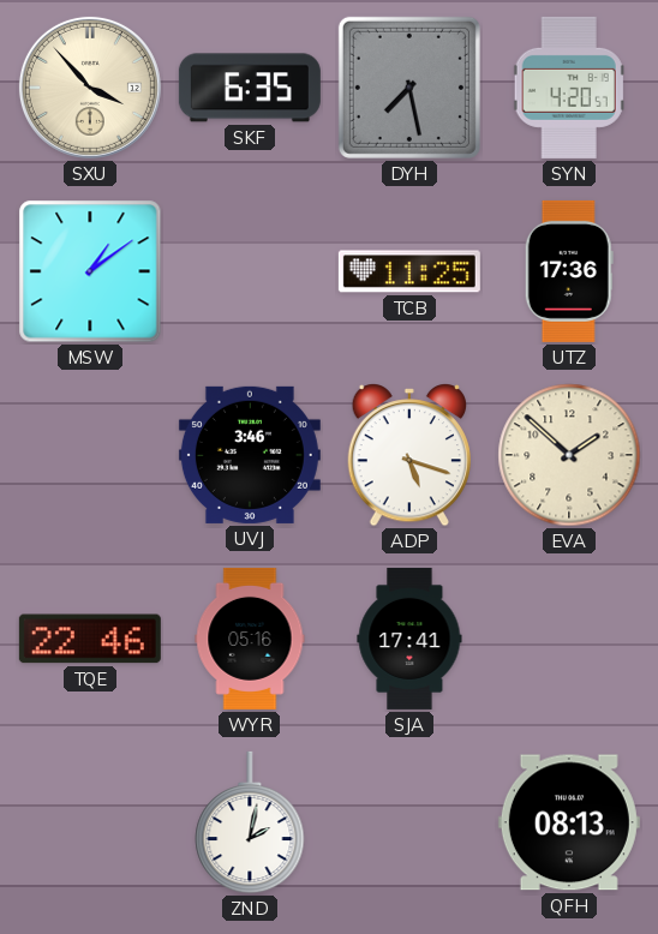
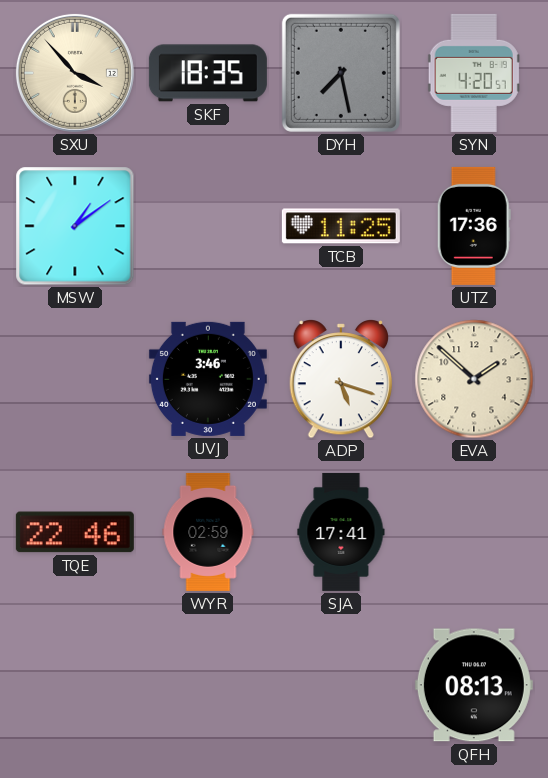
SKF: 6:35 -> 18:35 (208, 73)
WYR: 05:16 -> 02:59 (208, 532)
ZND: 2:02 -> none (250, 822)
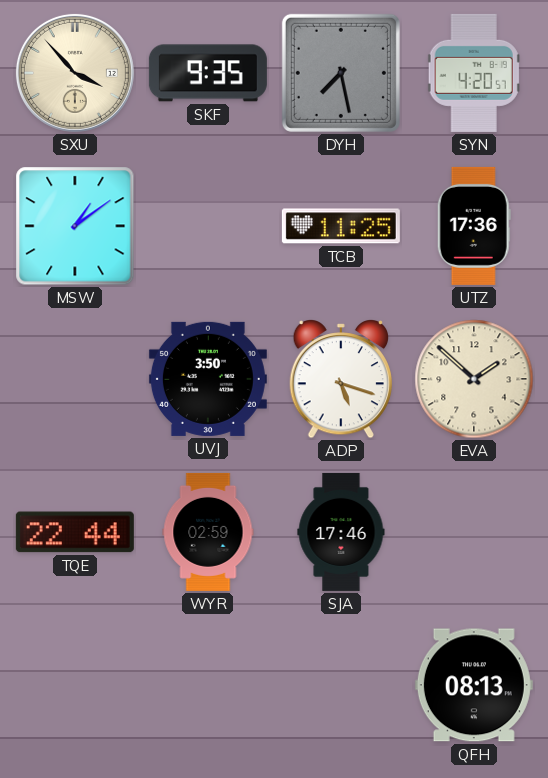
SKF: 18:35 -> 9:35 (208, 73)
UVJ: 3:46 -> 3:50 (208, 379)
TQE: 22:46 -> 22:44 (75, 532)
SJA: 17:41 -> 17:46 (341, 532)
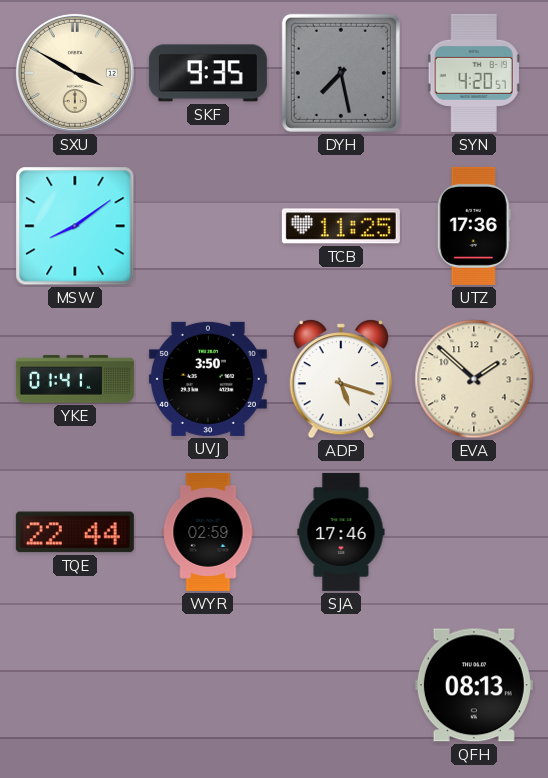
SXU: 3:53 -> 3:50 (75, 73)
MSW: 1:09 -> 8:09 (75, 226)
YKE: none -> 01:41 (75, 379)
